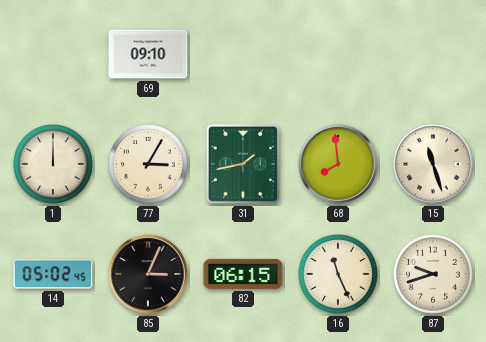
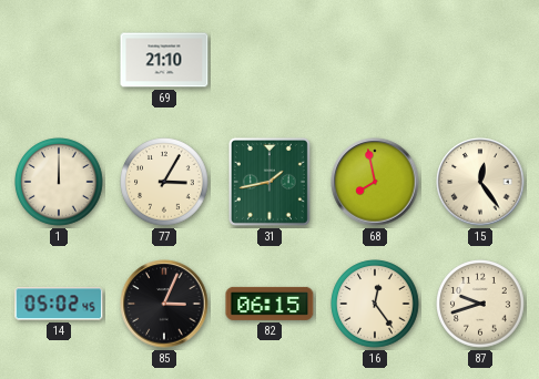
69: 09:10 -> 21:10 (164, 60)
68: 7:59 -> 7:58 (375, 182)
15: 11:27 -> 12:24 (480, 182)
16: 11:26 -> 12:24 (375, 304)
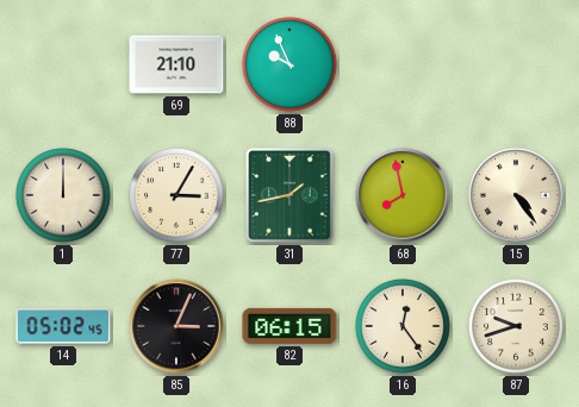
88: none -> 9:56 (289, 64)
15: 12:24 -> 4:24 (516, 195)
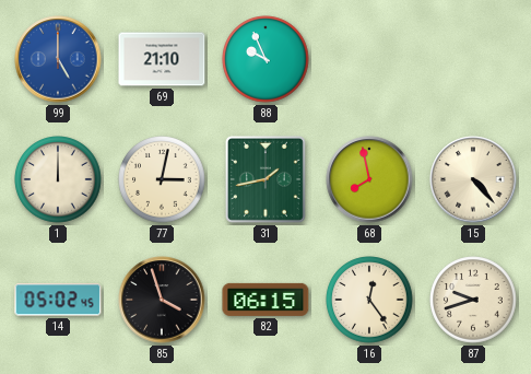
99: none -> 5:00 (58, 59)
77: 3:05 -> 3:02 (162, 179)
15: 4:24 -> 4:23 (473, 179)
85: 3:04 -> 3:57 (162, 300)
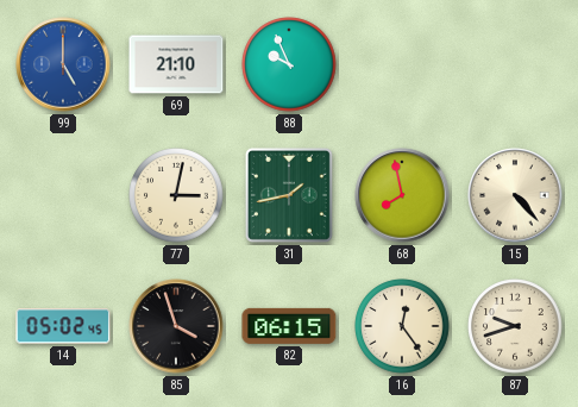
1: 12:00 -> none (58, 179)
